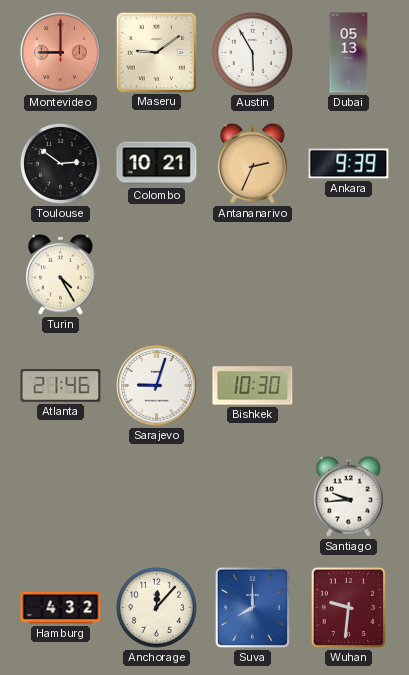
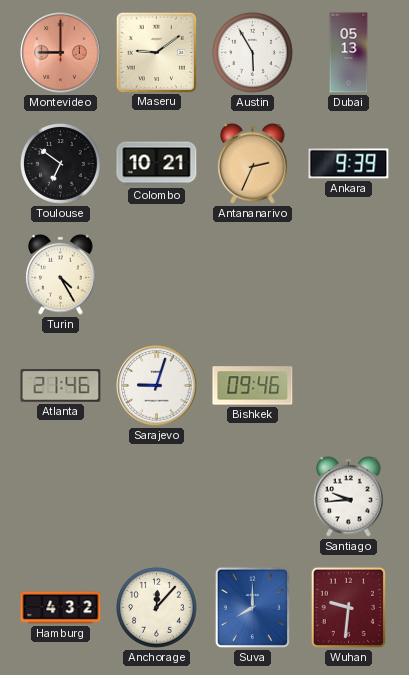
Toulouse: 2:51 -> 6:51 (61, 164)
Bishkek: 10:30 -> 09:46 (253, 386)
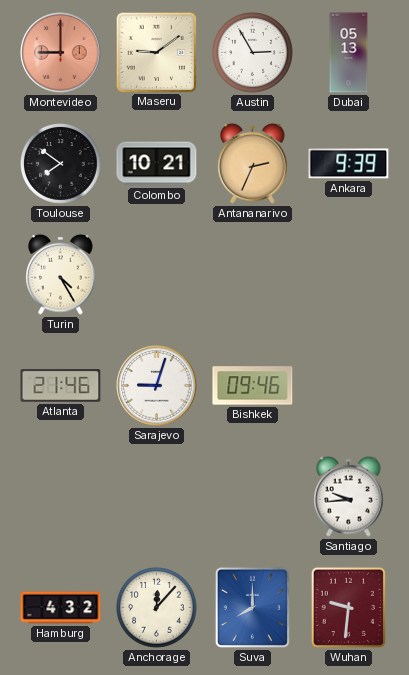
Austin: 5:55 -> 2:55 (253, 53)
Toulouse: 6:51 -> 7:51 (61, 164)
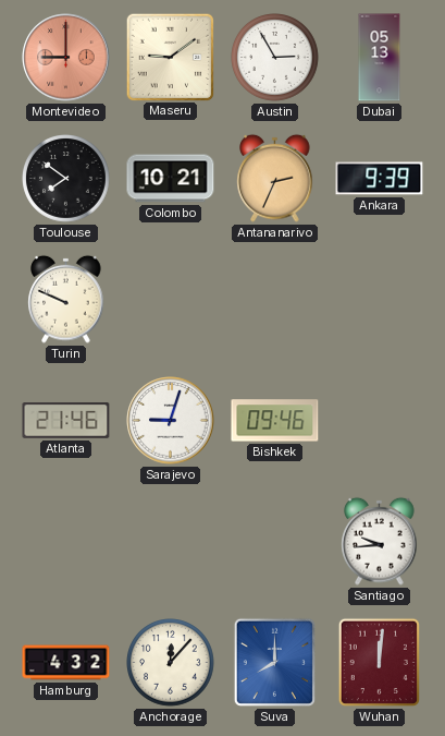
Turin: 4:25 -> 9:49 (66, 299)
Wuhan: 9:31 -> 12:01 (379, 662)
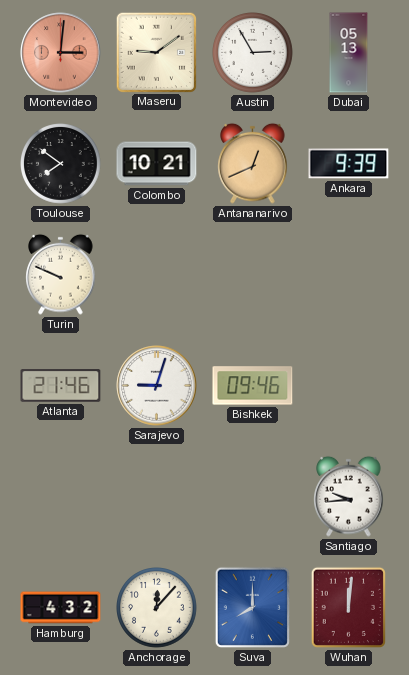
Montevideo: 9:00 -> 3:01 (61, 53)
Antananarivo: 2:34 -> 12:41 (253, 163)
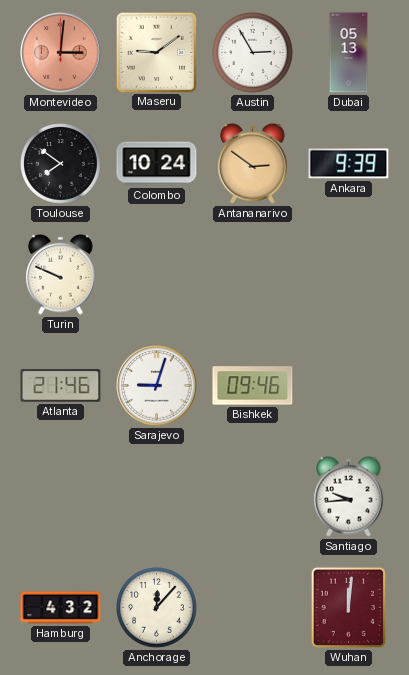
Colombo: 10:21 -> 10:24 (157, 164)
Antananarivo: 12:41 -> 2:51 (253, 163)
Suva: 8:00 -> none (252, 607)
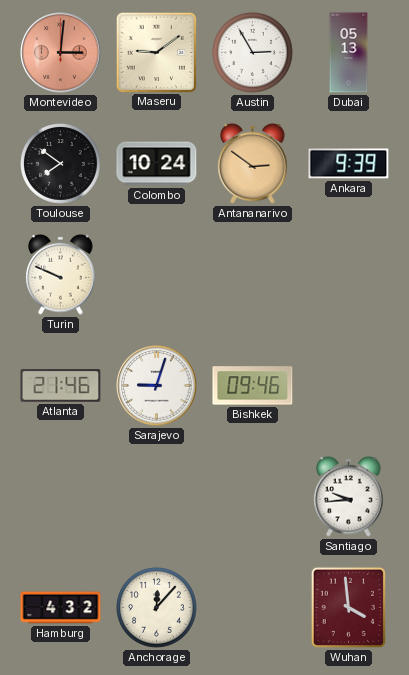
Wuhan: 12:01 -> 3:59 (348, 607)
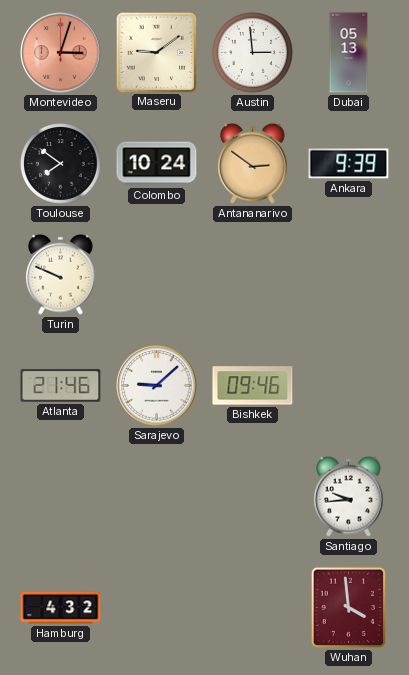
Montevideo: 3:01 -> 3:03 (61, 53)
Austin: 2:55 -> 2:59 (253, 53)
Sarajevo: 9:03 -> 9:08 (157, 386)
Anchorage: 12:07 -> none (157, 608)
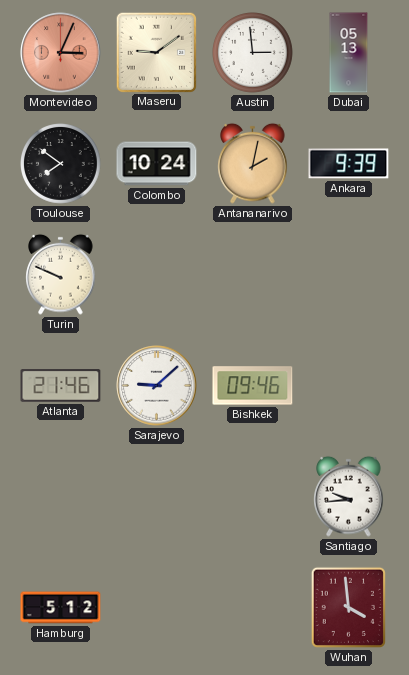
Montevideo: 3:03 -> 3:04 (61, 53)
Antananarivo: 2:51 -> 2:02 (253, 163)
Hamburg: 4:32 -> 5:12 (61, 608)
